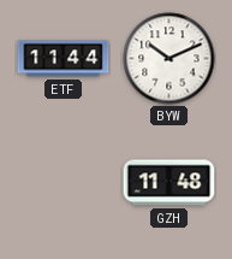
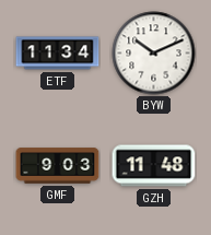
ETF: 11:44 -> 11:34 (58, 54)
GMF: none -> 9:03 (58, 166)
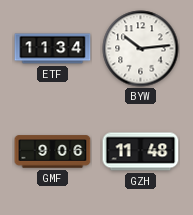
BYW: 10:11 -> 10:14 (141, 49)
GMF: 9:03 -> 9:06 (53, 152)
